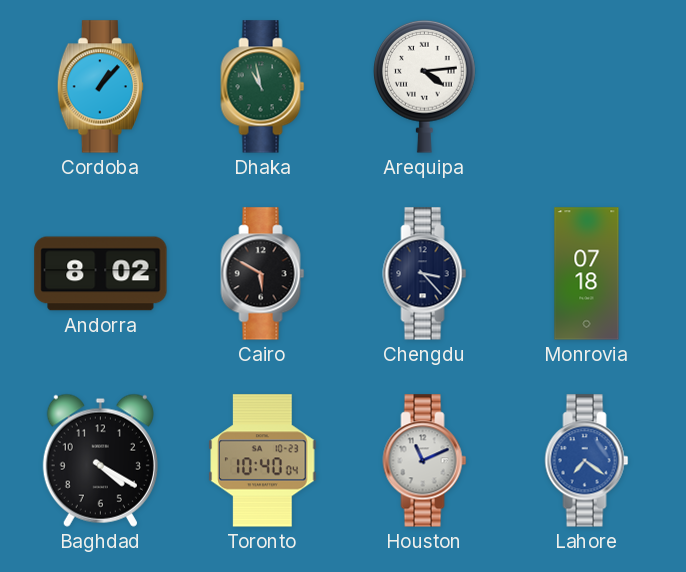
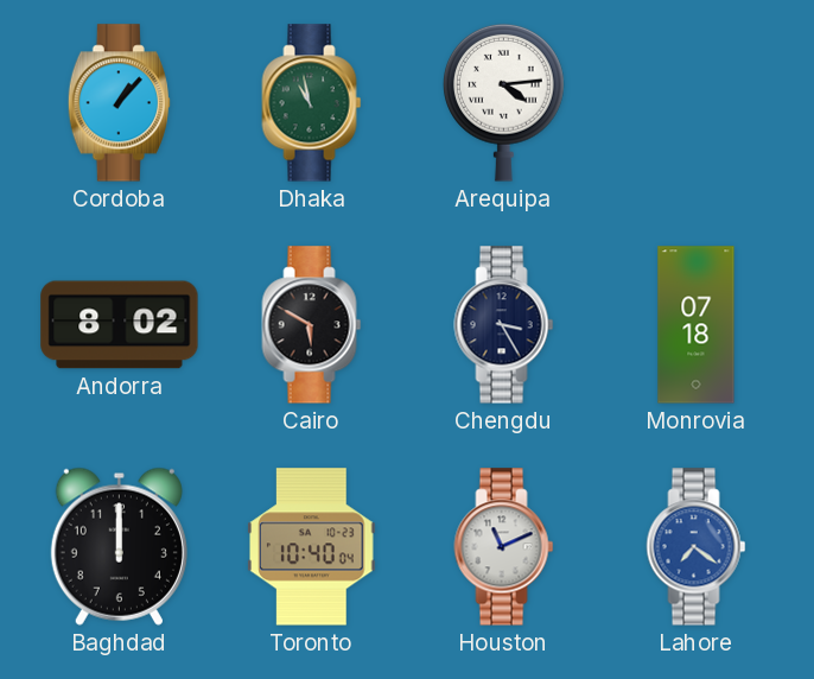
Chengdu: 3:23 -> 3:25 (504, 325)
Baghdad: 4:20 -> 12:00 (119, 546)
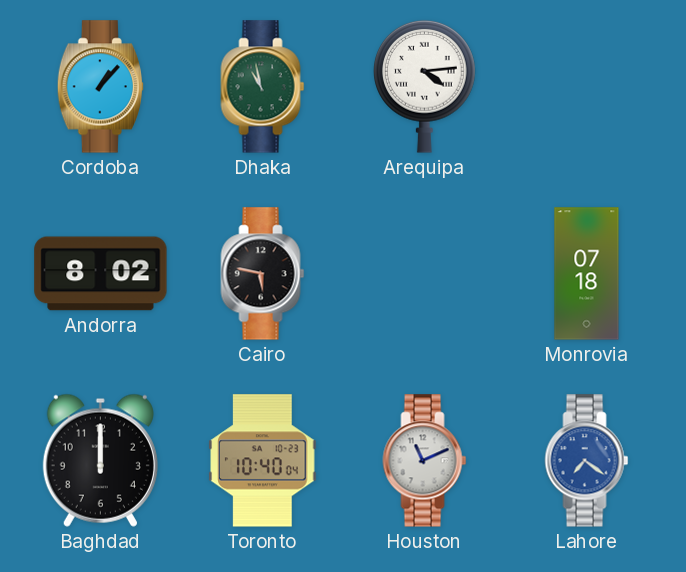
Cairo: 5:50 -> 5:47 (263, 274)
Chengdu: 3:25 -> none (504, 325)
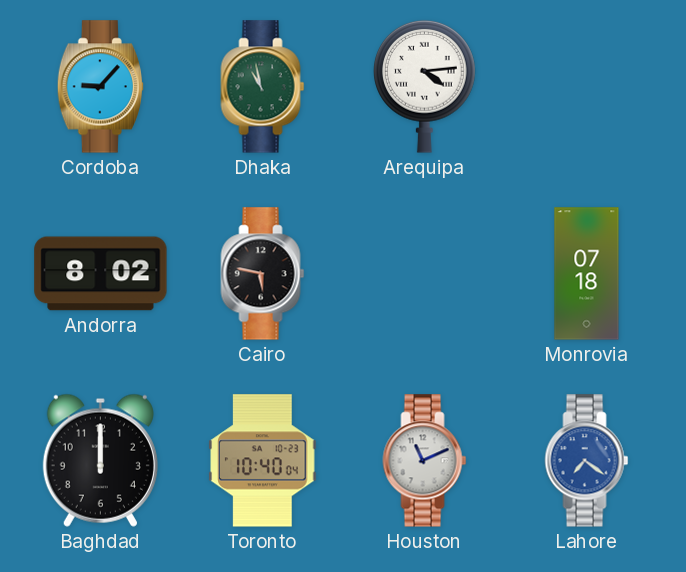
Cordoba: 1:07 -> 9:07 (100, 87)
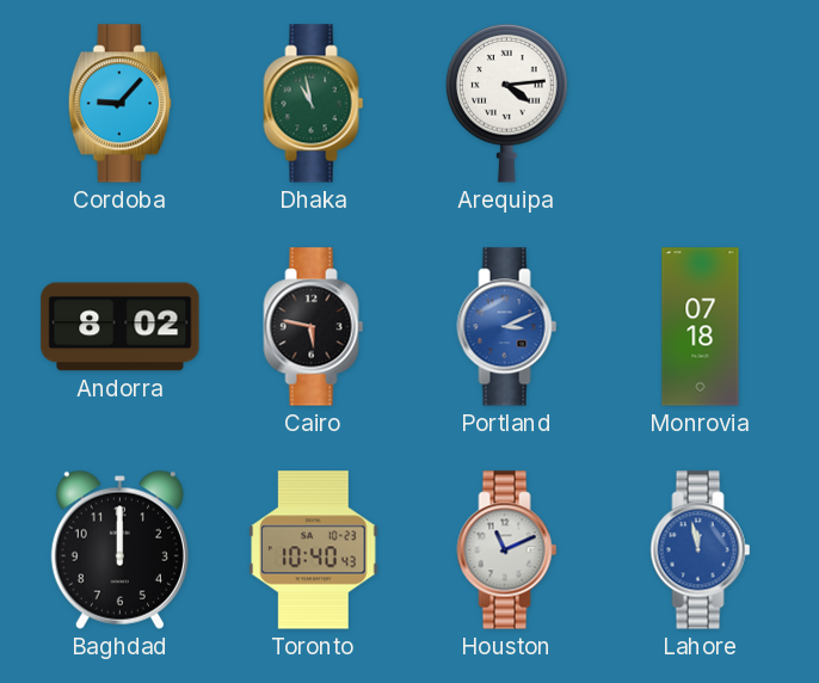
Portland: none -> 3:11 (507, 327)
Toronto: 10:40:04 -> 10:40:43 (314, 550)
Lahore: 7:21 -> 11:58 (701, 550)
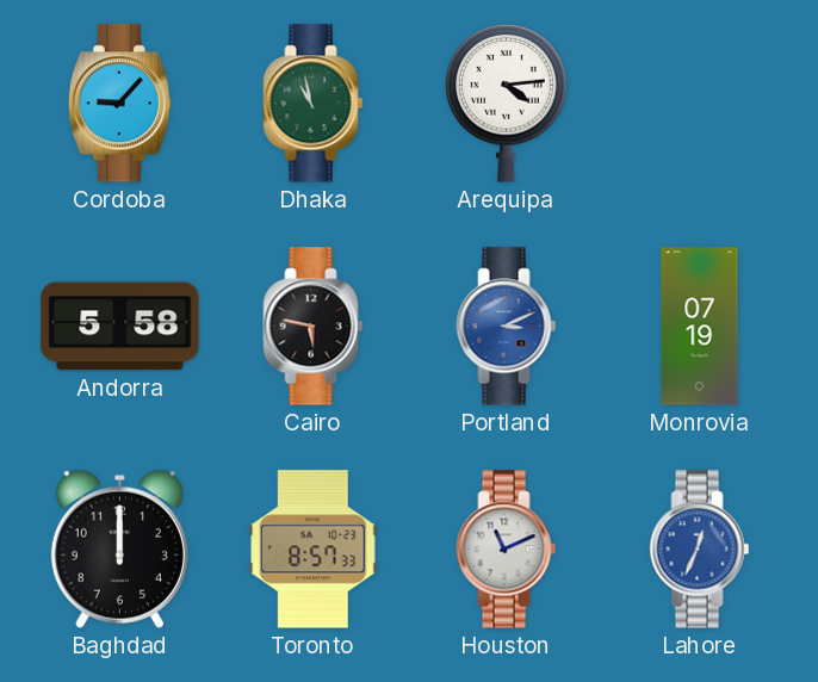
Andorra: 8:02 -> 5:58 (120, 327)
Monrovia: 07:18 -> 07:19 (700, 327)
Toronto: 10:40 -> 8:57 (314, 550)
Lahore: 11:58 -> 12:34 (700, 550)
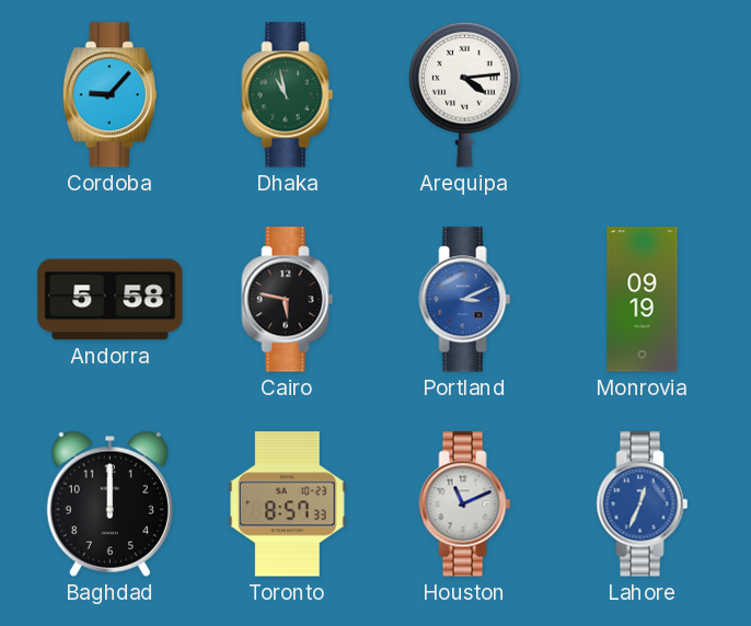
Monrovia: 07:19 -> 09:19 (643, 300)
